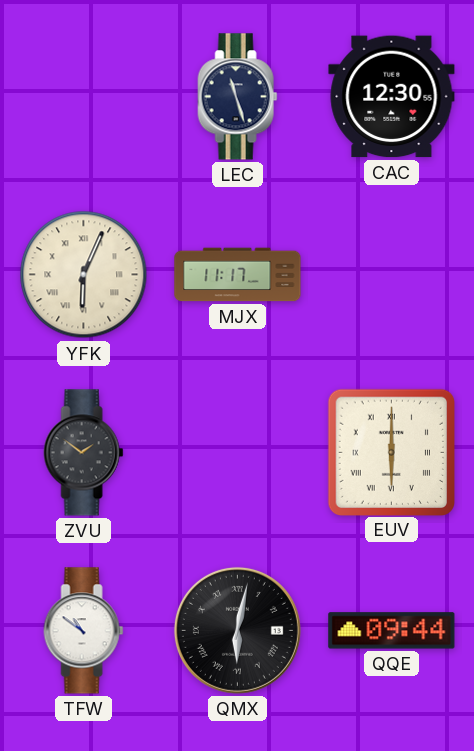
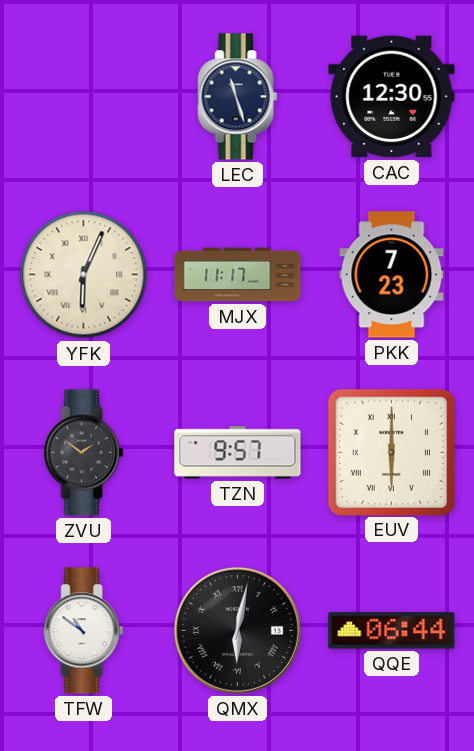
PKK: none -> 7:23 (392, 275)
TZN: none -> 9:57 (238, 453)
QQE: 09:44 -> 06:44 (392, 631)
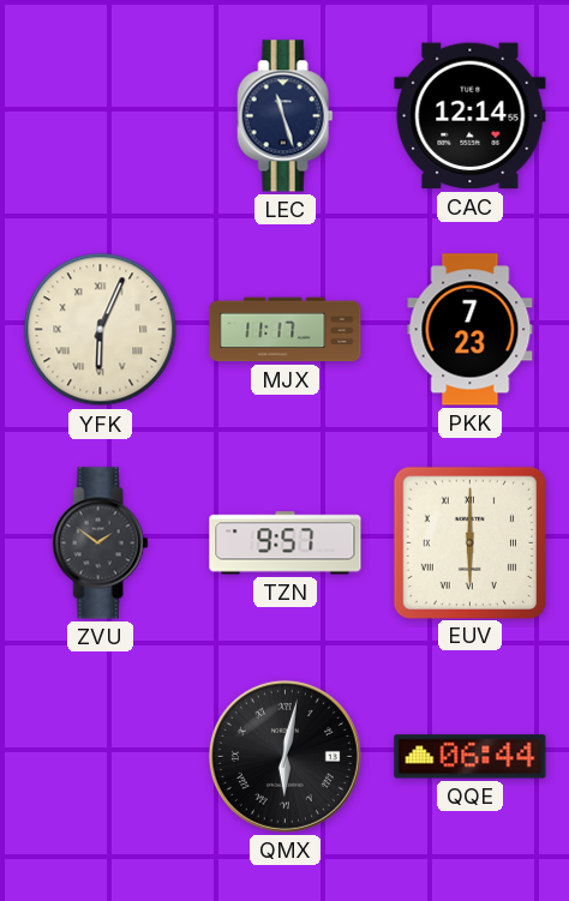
CAC: 12:30 -> 12:14 (471, 116)
TFW: 10:51 -> none (84, 631)
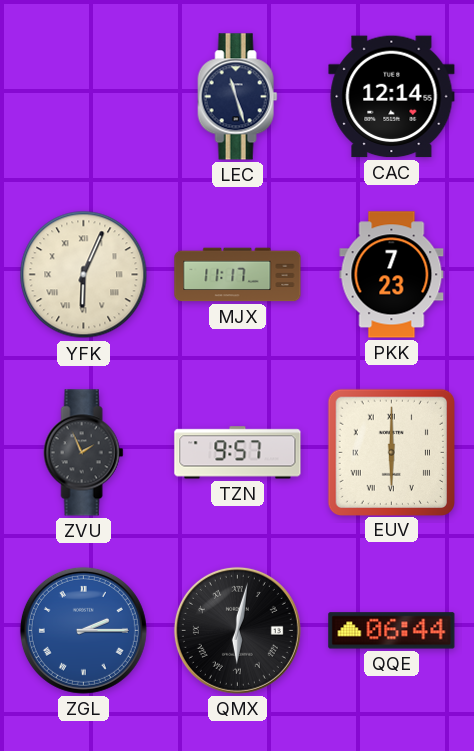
ZVU: 1:51 -> 1:56 (84, 453)
ZGL: none -> 2:15 (83, 630)
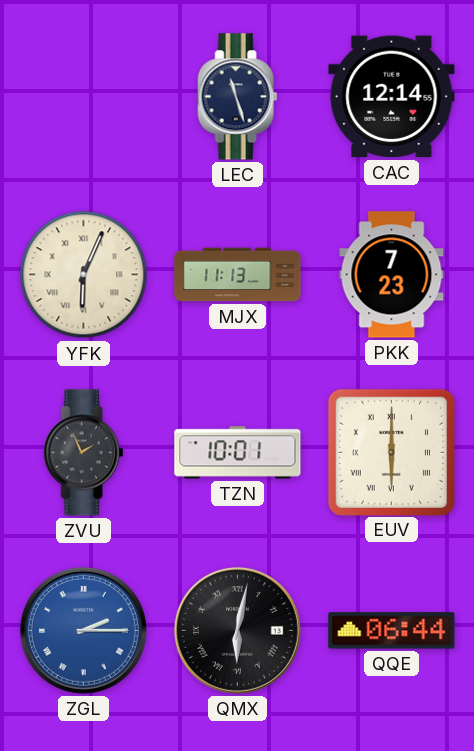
MJX: 11:17 -> 11:13 (238, 275)
TZN: 9:57 -> 10:01 (238, 453)
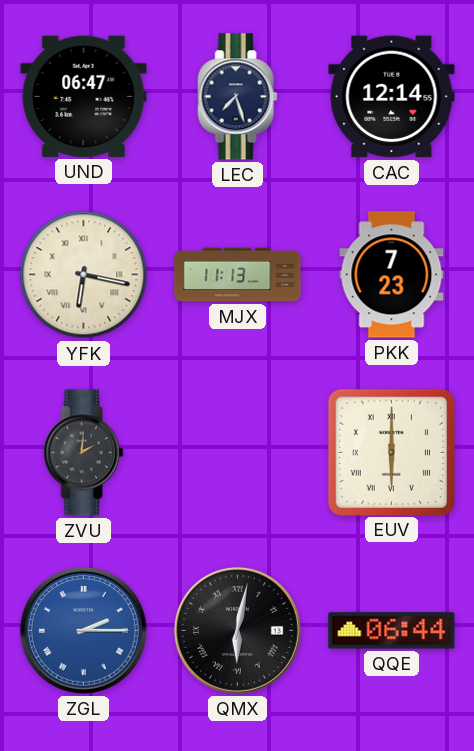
UND: none -> 06:47 (84, 96)
LEC: 11:27 -> 7:27 (238, 97)
YFK: 6:04 -> 6:17 (84, 275)
ZVU: 1:56 -> 2:01 (84, 453)
TZN: 10:01 -> none (238, 453)
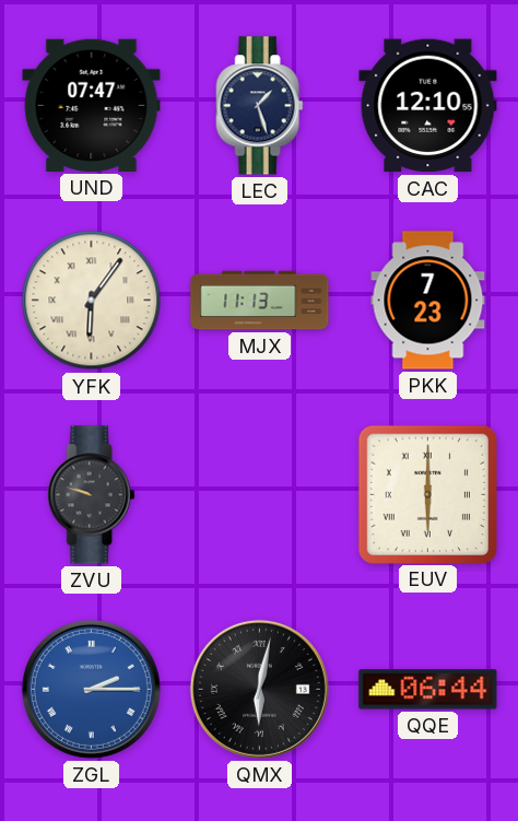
UND: 06:47 -> 07:47 (92, 105)
LEC: 7:27 -> 1:27 (260, 106)
CAC: 12:14 -> 12:10 (428, 106)
YFK: 6:17 -> 6:06 (92, 301)
ZVU: 2:01 -> 9:48 (92, 495)
